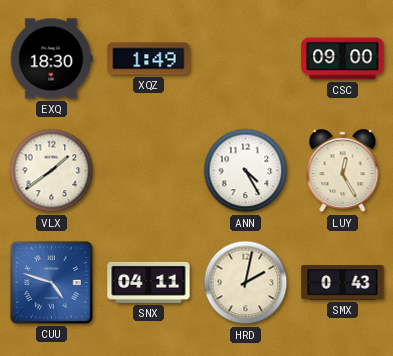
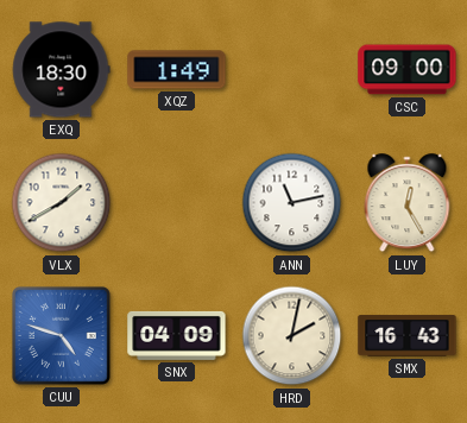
VLX: 1:39 -> 1:40 (62, 203)
ANN: 4:25 -> 11:13 (292, 203)
SNX: 04:11 -> 04:09 (177, 335)
SMX: 0:43 -> 16:43 (408, 336)
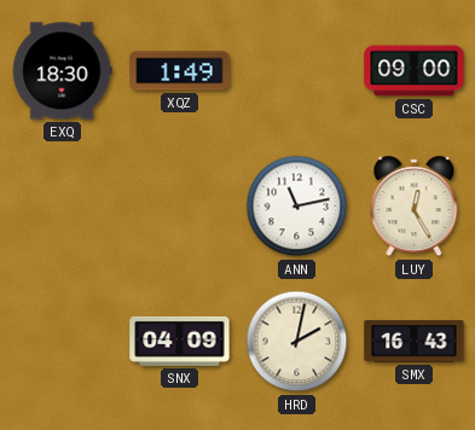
VLX: 1:40 -> none (62, 203)
CUU: 4:48 -> none (61, 335)
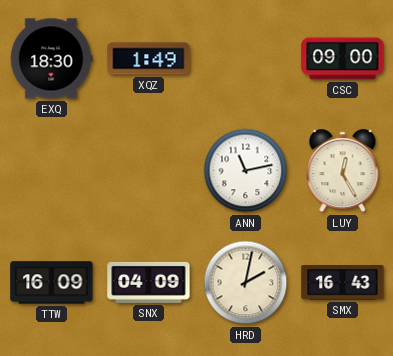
TTW: none -> 16:09 (52, 283)
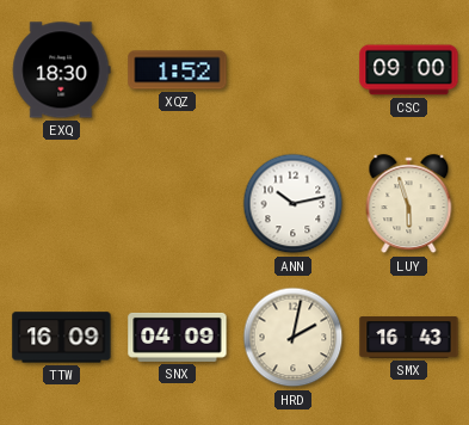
XQZ: 1:49 -> 1:52 (178, 70)
ANN: 11:13 -> 10:13 (294, 204)
LUY: 12:25 -> 5:57 (409, 204)
